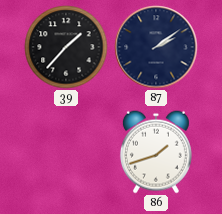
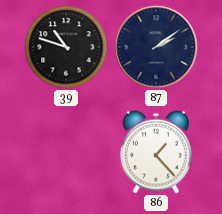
39: 1:37 -> 10:48 (66, 47)
86: 1:42 -> 1:23 (156, 152)
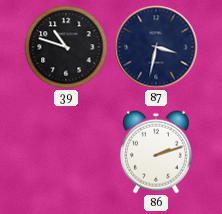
87: 2:09 -> 3:32 (156, 47)
86: 1:23 -> 2:12 (156, 152)
